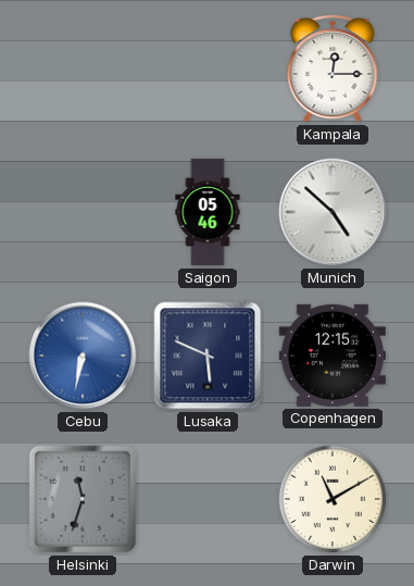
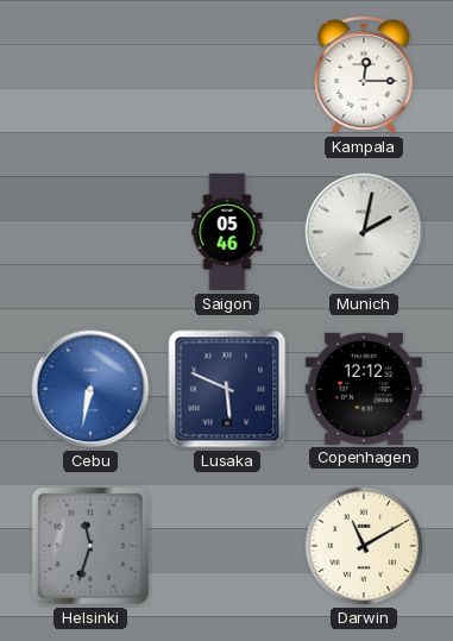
Munich: 4:52 -> 2:02 (364, 232)
Copenhagen: 12:15 -> 12:12 (364, 389)
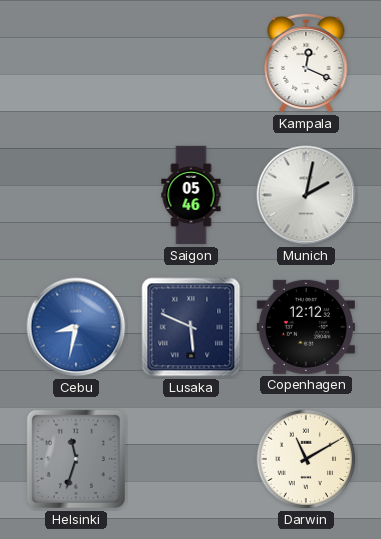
Kampala: 12:15 -> 12:19 (306, 63)
Cebu: 6:32 -> 8:32 (76, 327)
